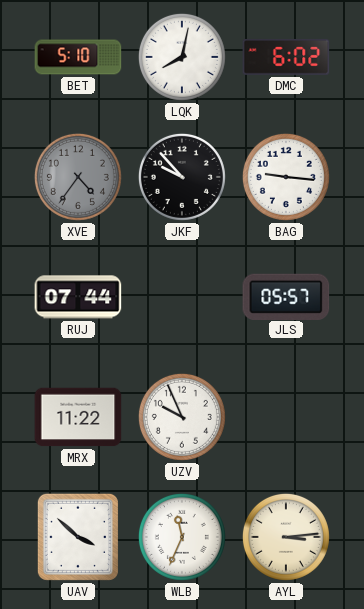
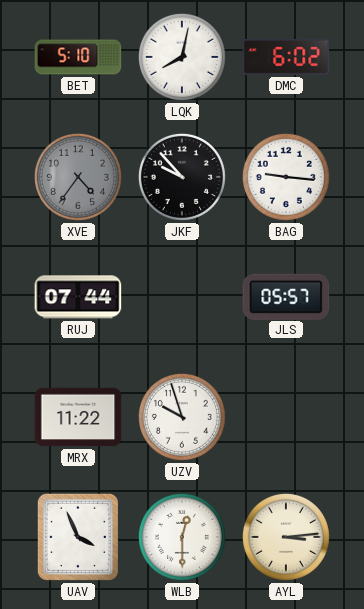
UZV: 9:56 -> 9:57 (182, 417)
UAV: 3:52 -> 3:56 (78, 537)
WLB: 11:34 -> 12:30 (182, 537)
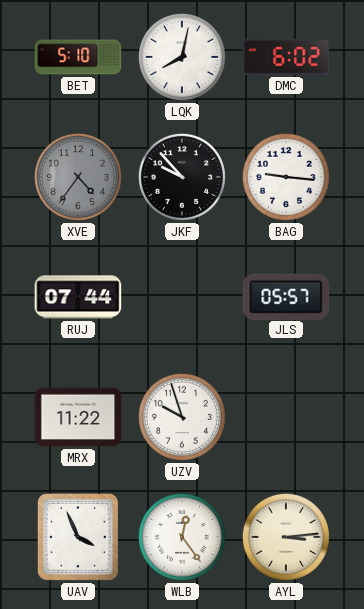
WLB: 12:30 -> 12:24 (182, 537)
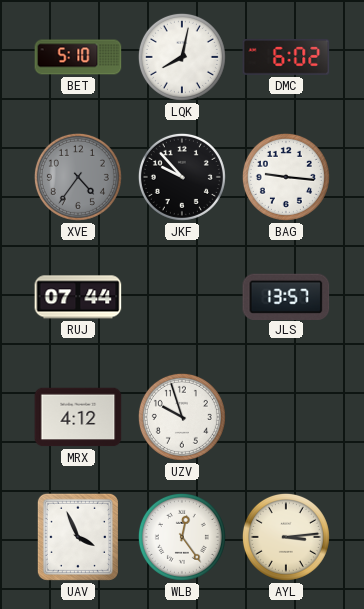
JLS: 05:57 -> 13:57 (286, 296)
MRX: 11:22 -> 4:12 (78, 417)
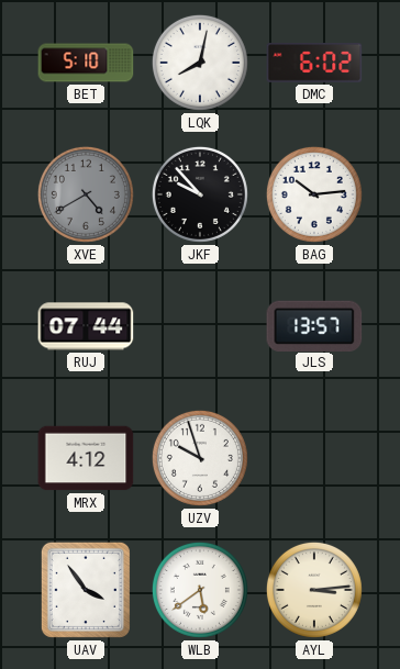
XVE: 4:36 -> 4:40 (86, 194)
BAG: 9:16 -> 10:14 (314, 194)
UAV: 3:56 -> 3:54 (86, 590)
WLB: 12:24 -> 5:39 (200, 590)
